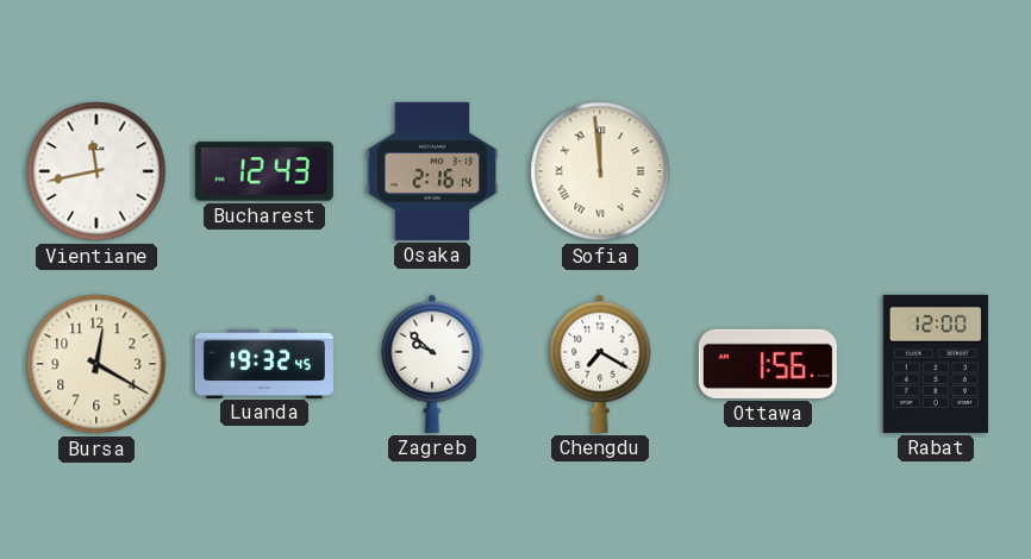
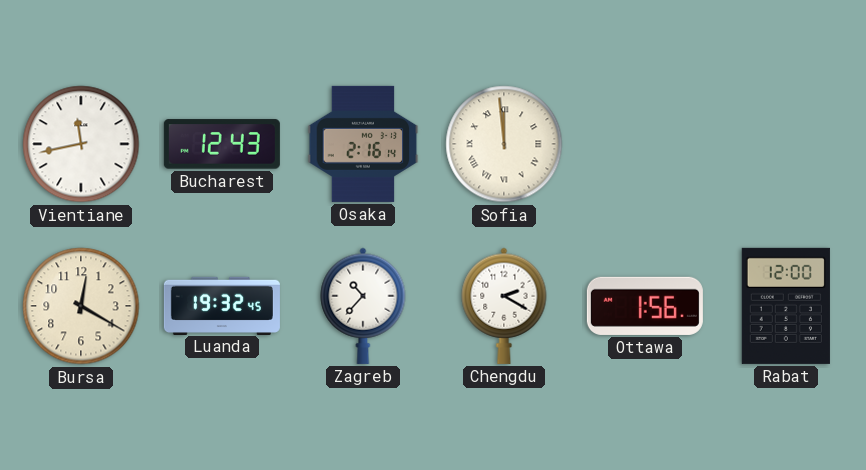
Zagreb: 9:52 -> 10:37 (363, 306)
Chengdu: 7:20 -> 2:20 (504, 306)
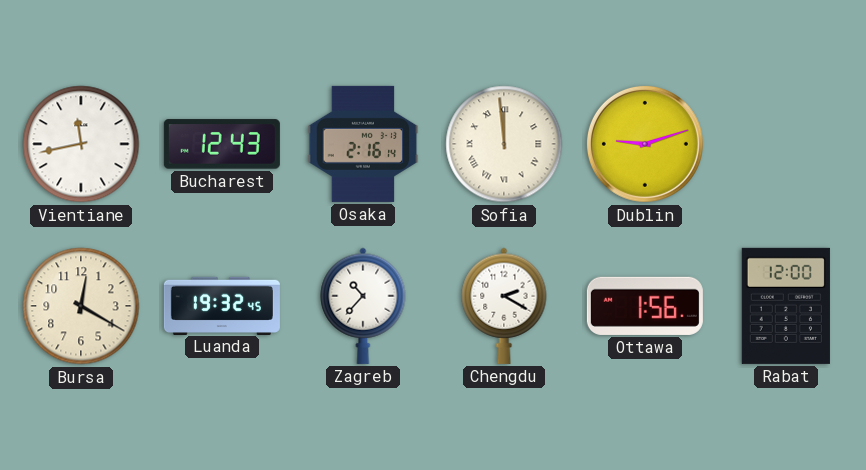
Dublin: none -> 9:12 (645, 144)
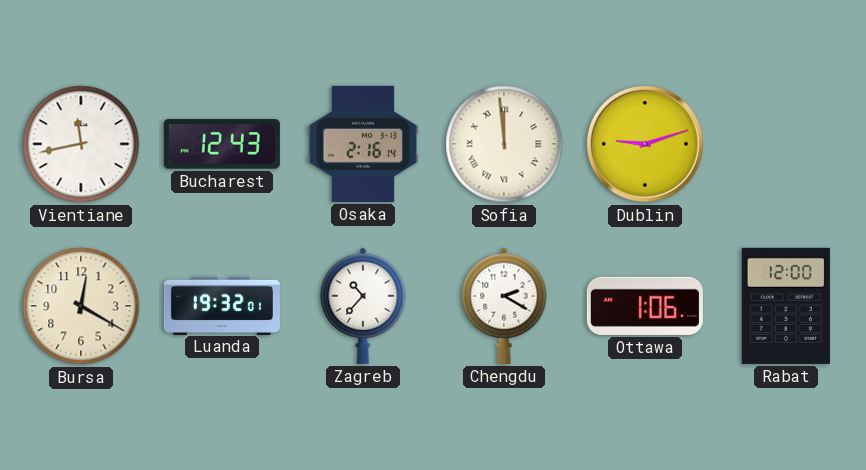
Luanda: 19:32:45 -> 19:32:01 (222, 305)
Ottawa: 1:56 -> 1:06 (645, 306)
